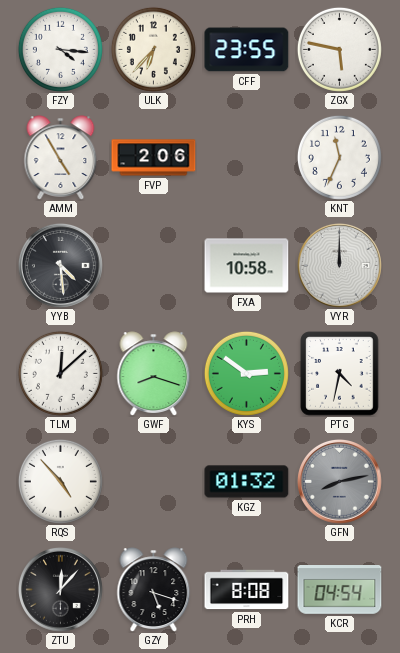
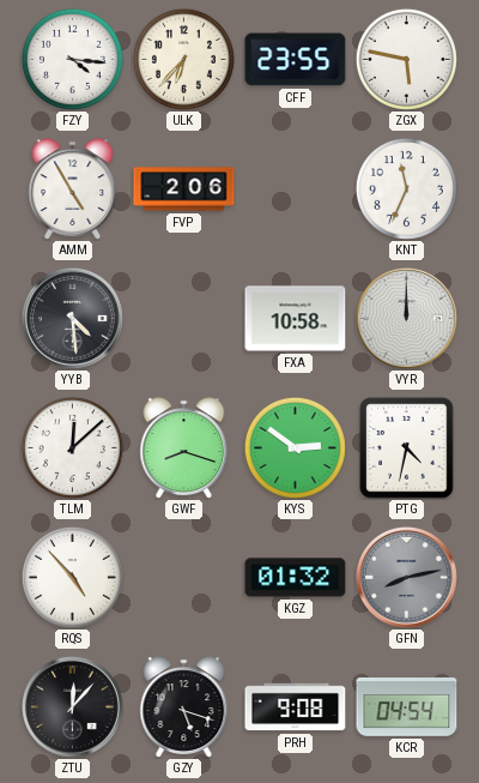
PRH: 8:08 -> 9:08 (296, 707)
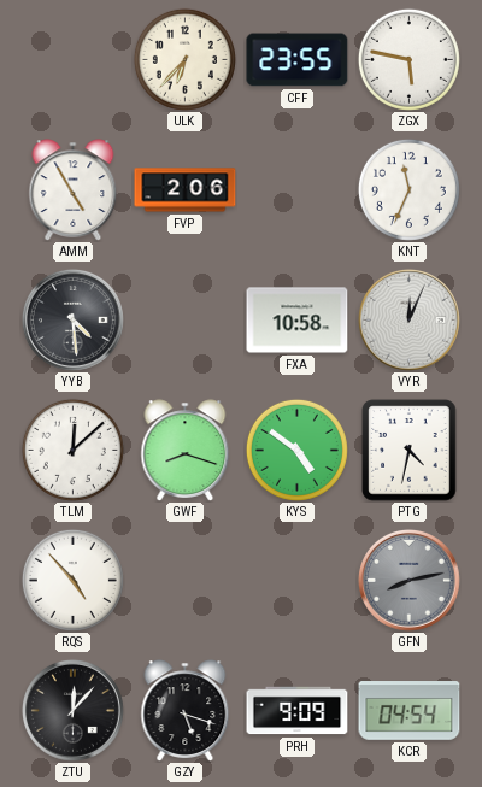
FZY: 4:16 -> none (72, 59)
VYR: 12:00 -> 12:04 (408, 319)
KYS: 2:51 -> 4:51 (296, 450)
KGZ: 01:32 -> none (296, 578)
PRH: 9:08 -> 9:09 (298, 711)
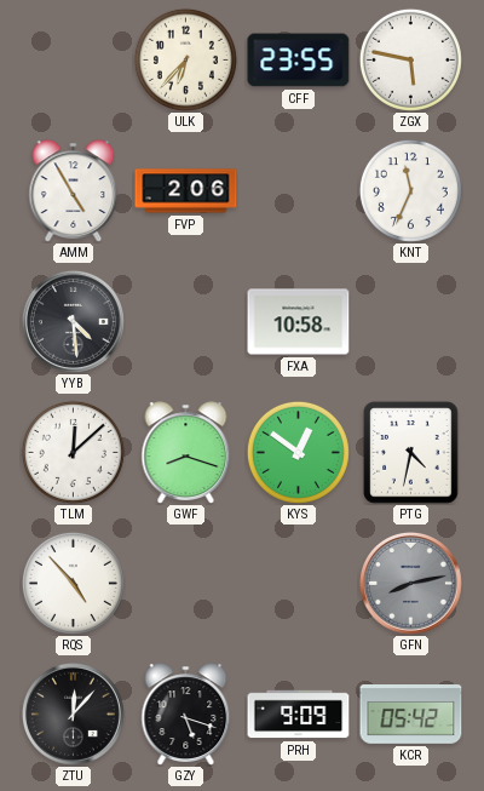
VYR: 12:04 -> none (408, 319)
KYS: 4:51 -> 12:51 (298, 452)
KCR: 04:54 -> 05:42 (411, 715)
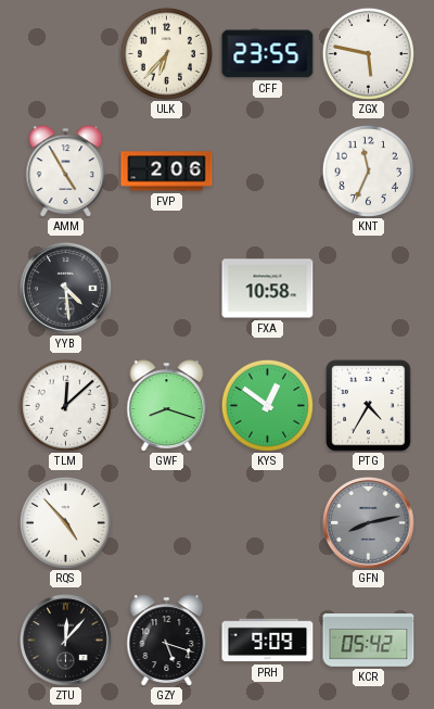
PTG: 4:32 -> 4:35 (369, 406)
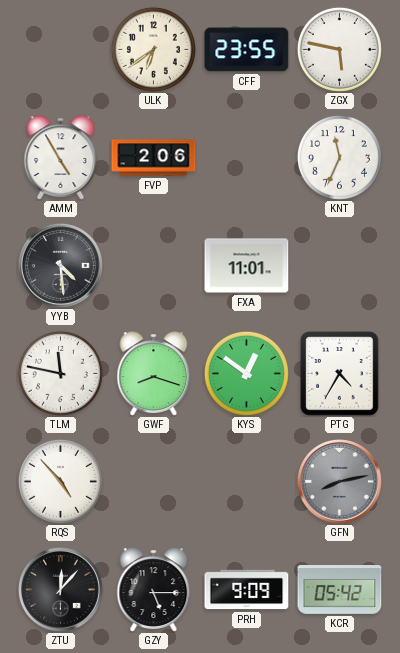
ULK: 6:37 -> 6:39 (153, 49)
FXA: 10:58 -> 11:01 (247, 266)
TLM: 12:08 -> 11:47 (60, 373)
GZY: 5:18 -> 5:15 (154, 590)
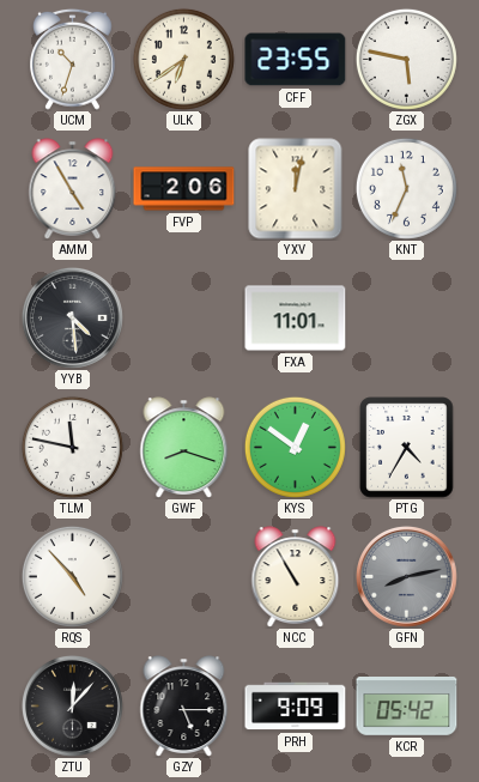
UCM: none -> 10:33 (73, 59)
YXV: none -> 12:02 (296, 189)
NCC: none -> 10:55 (296, 577)
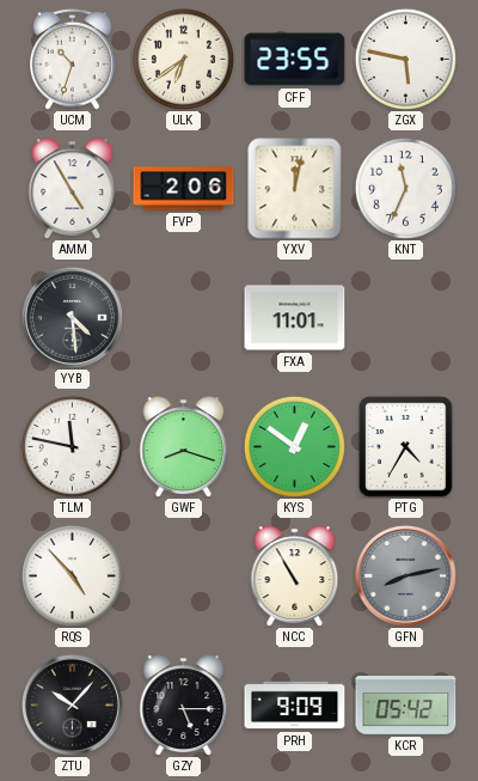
ZTU: 12:07 -> 10:07 (72, 704)
